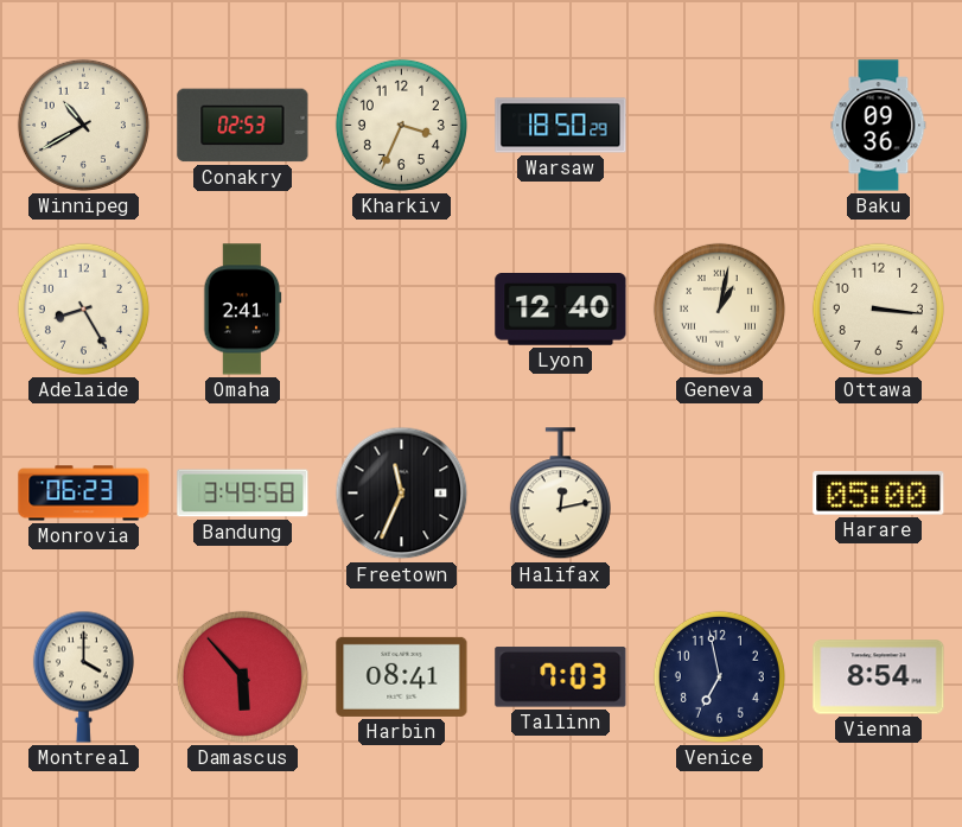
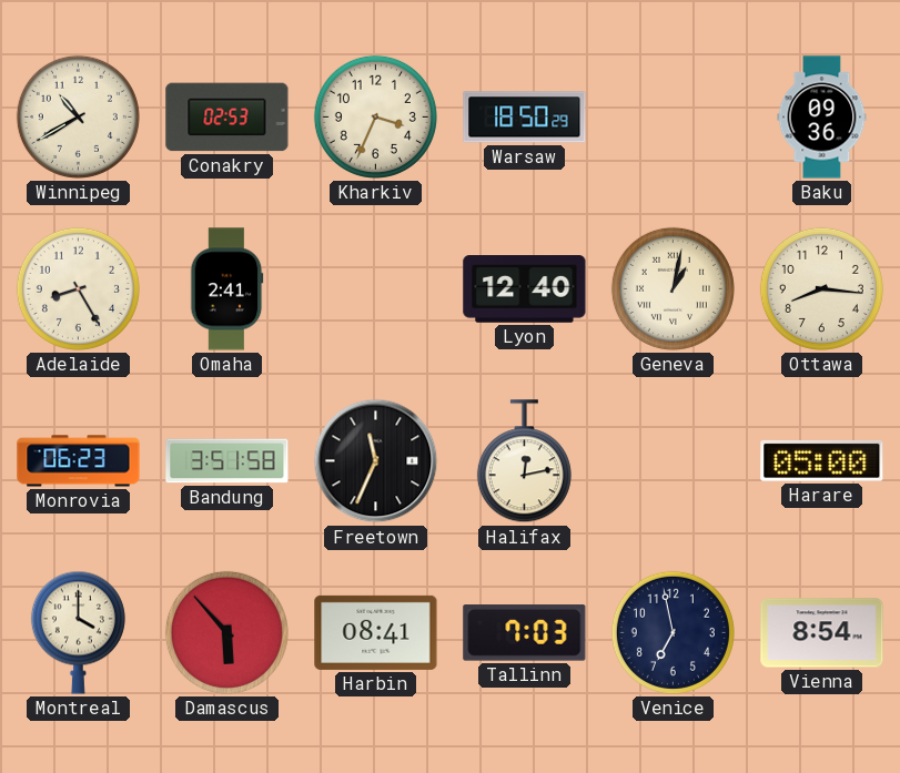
Ottawa: 3:16 -> 8:16 (821, 288)
Bandung: 3:49 -> 3:51 (227, 461)
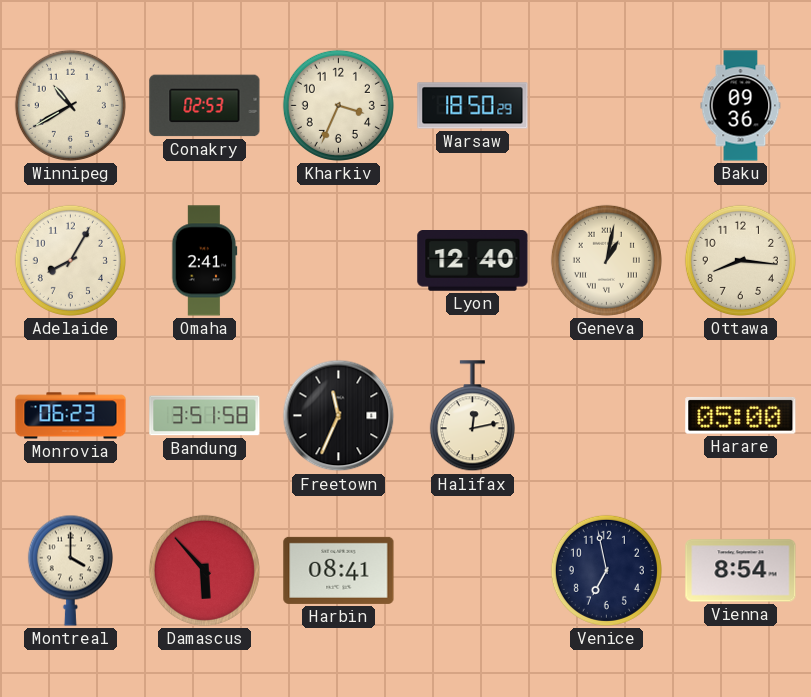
Adelaide: 8:25 -> 8:05 (70, 260)
Tallinn: 7:03 -> none (525, 633)
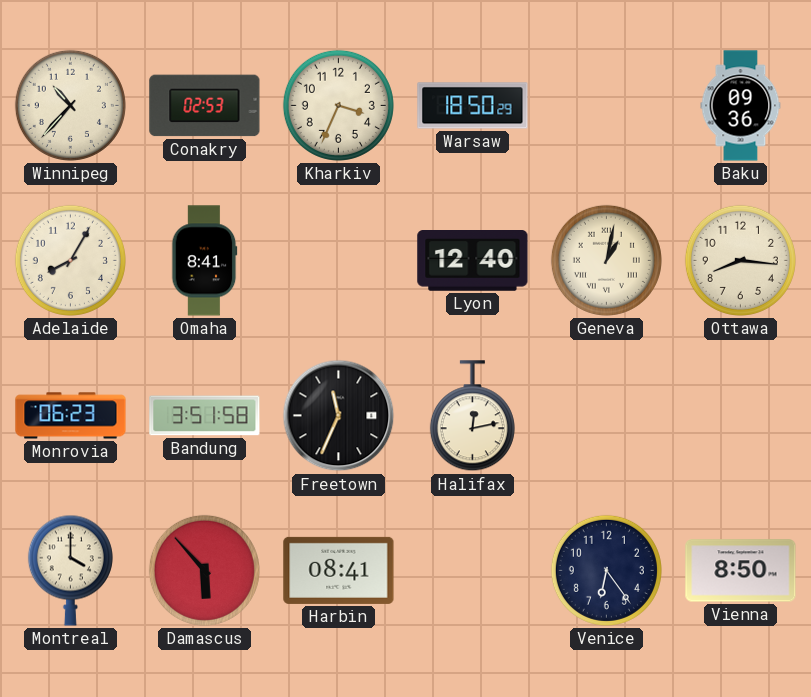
Winnipeg: 10:40 -> 10:37 (70, 105)
Omaha: 2:41 -> 8:41 (205, 261)
Harare: 05:00 -> none (741, 415)
Venice: 6:58 -> 6:24 (606, 570)
Vienna: 8:54 -> 8:50 (741, 571)
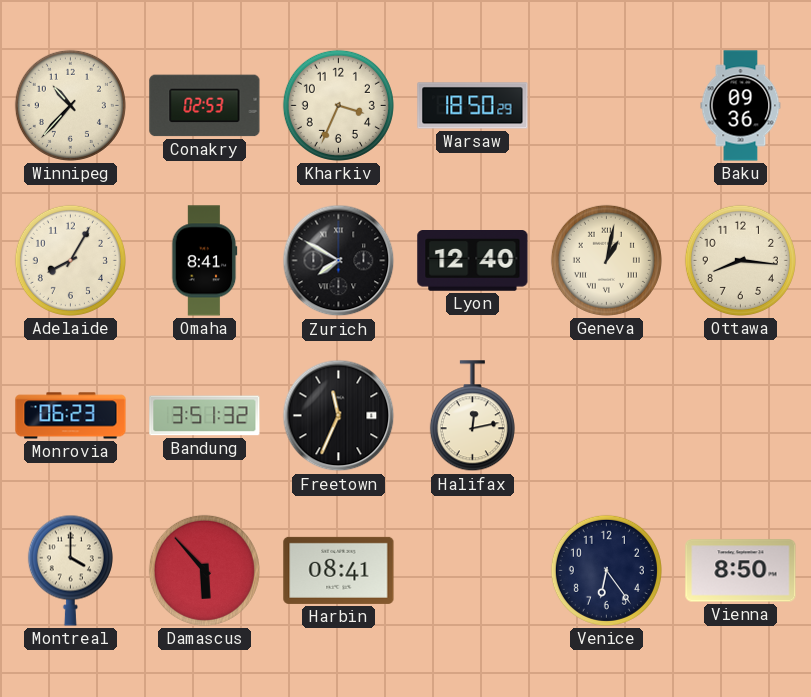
Zurich: none -> 7:50 (339, 261)
Bandung: 3:51:58 -> 3:51:32 (205, 416)
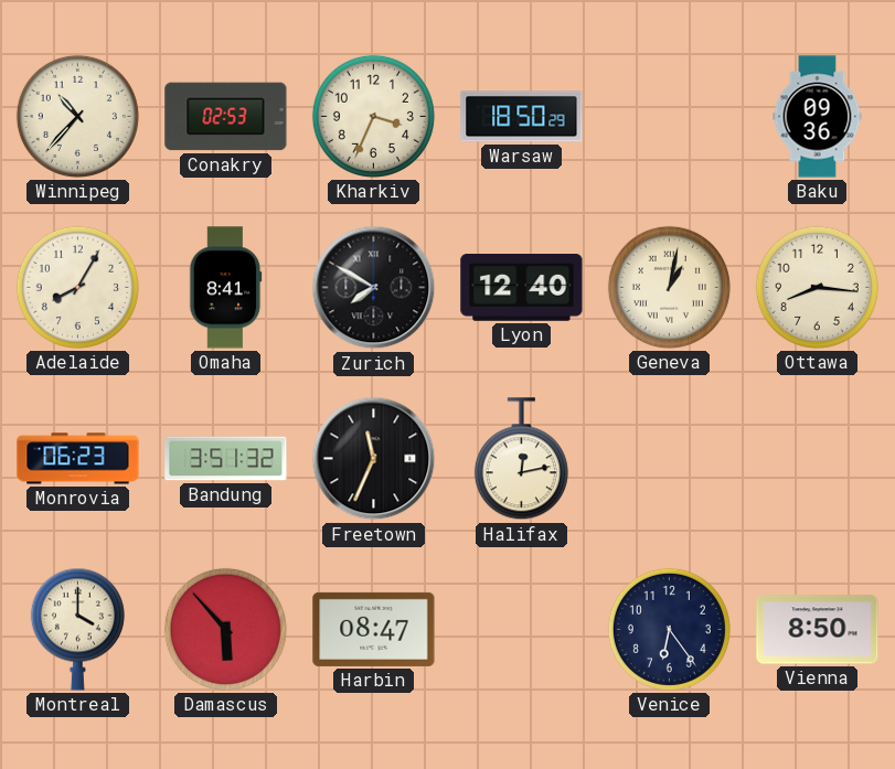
Harbin: 08:41 -> 08:47 (374, 629)
